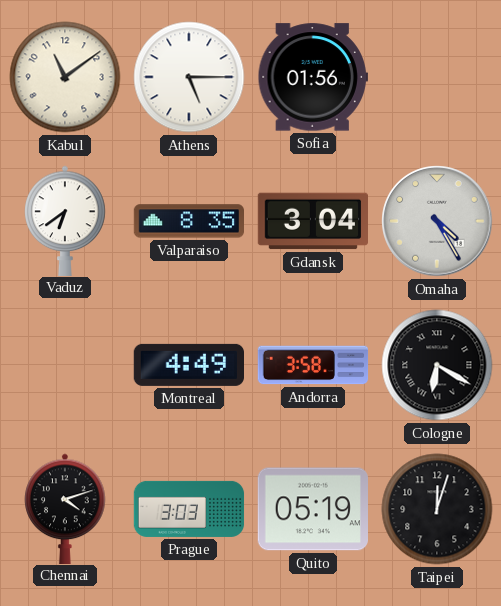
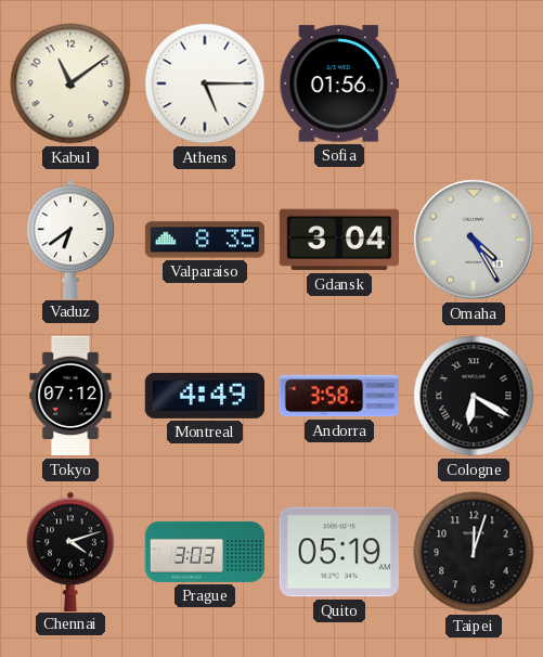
Tokyo: none -> 07:12 (70, 396)
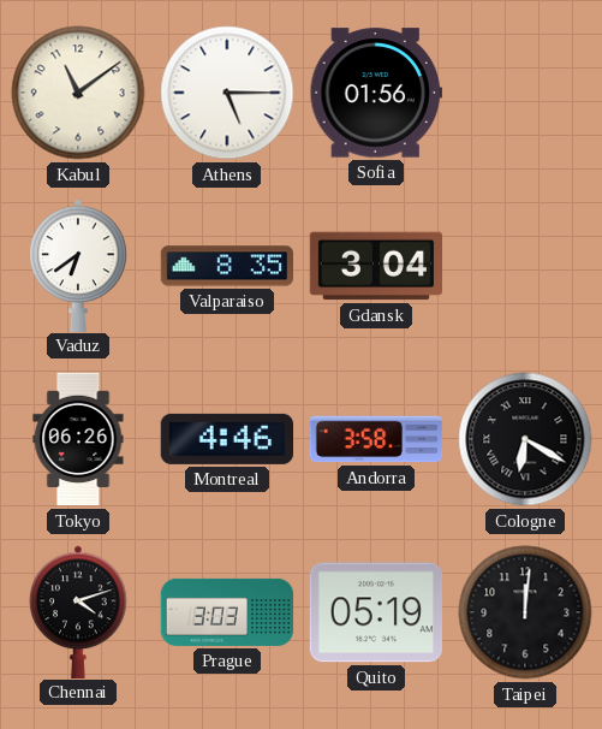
Omaha: 4:25 -> none (474, 240)
Tokyo: 07:12 -> 06:26 (78, 439)
Montreal: 4:49 -> 4:46 (226, 439)
Taipei: 12:03 -> 12:01 (525, 612)
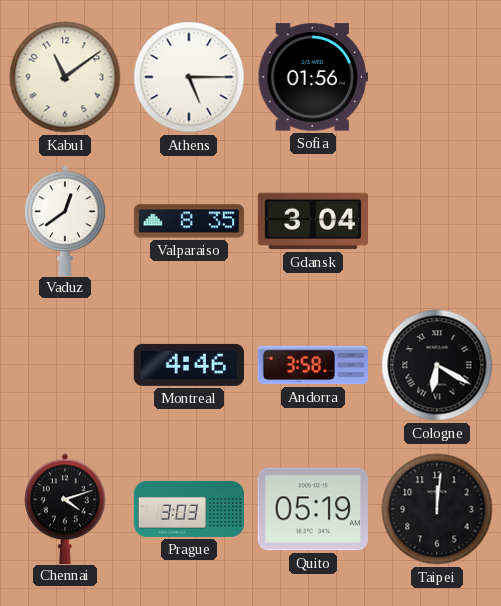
Vaduz: 6:39 -> 12:39 (65, 220)
Tokyo: 06:26 -> none (78, 439)
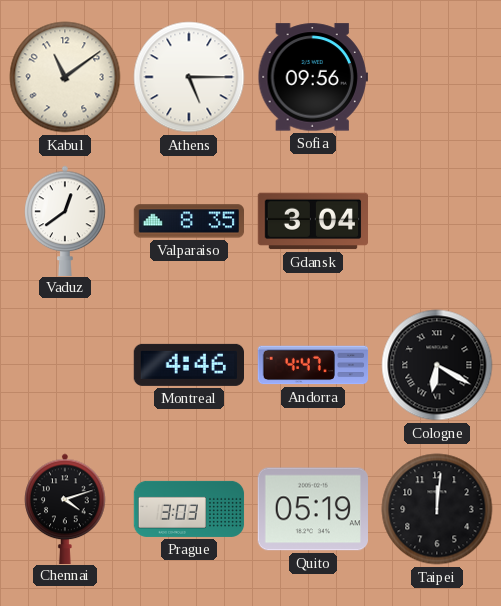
Sofia: 01:56 -> 09:56 (312, 77)
Andorra: 3:58 -> 4:47 (313, 365)
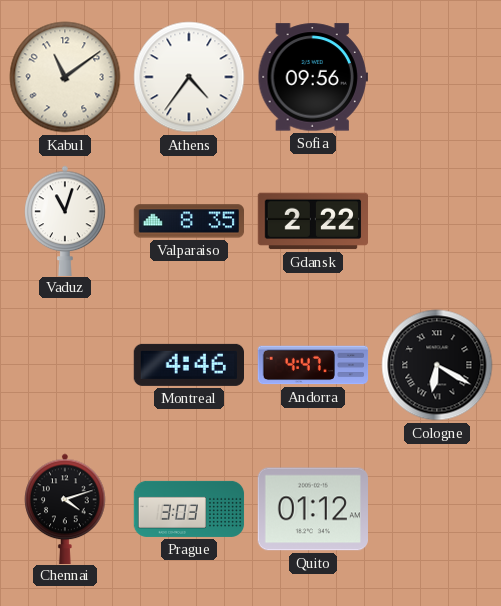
Athens: 5:15 -> 4:36 (189, 77)
Vaduz: 12:39 -> 11:03 (65, 220)
Gdansk: 3:04 -> 2:22 (312, 221)
Quito: 05:19 -> 01:12 (312, 509)
Taipei: 12:01 -> none (437, 509)
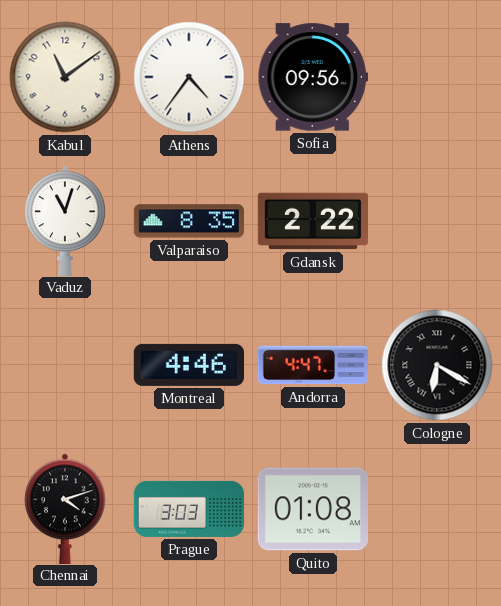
Quito: 01:12 -> 01:08 (312, 509)
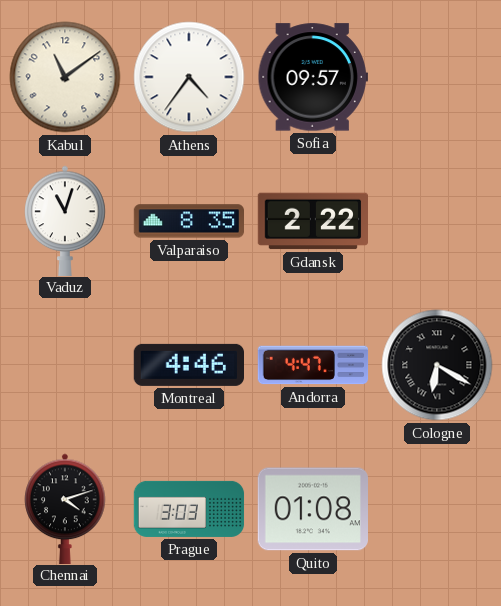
Sofia: 09:56 -> 09:57 (312, 77)
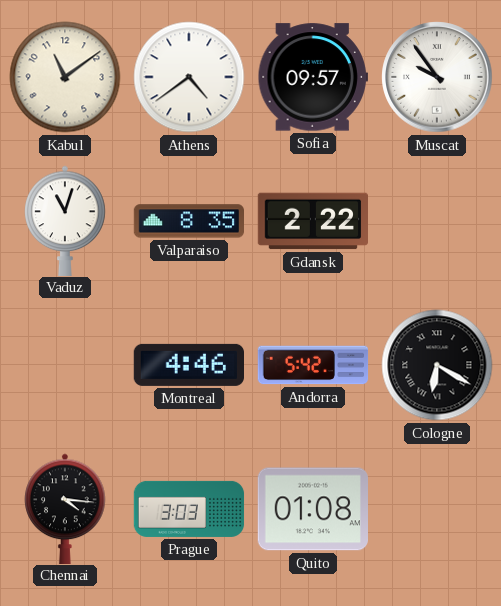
Athens: 4:36 -> 4:39 (189, 77)
Muscat: none -> 9:54 (437, 77)
Andorra: 4:47 -> 5:42 (313, 365)
Chennai: 4:12 -> 4:16 (65, 508)
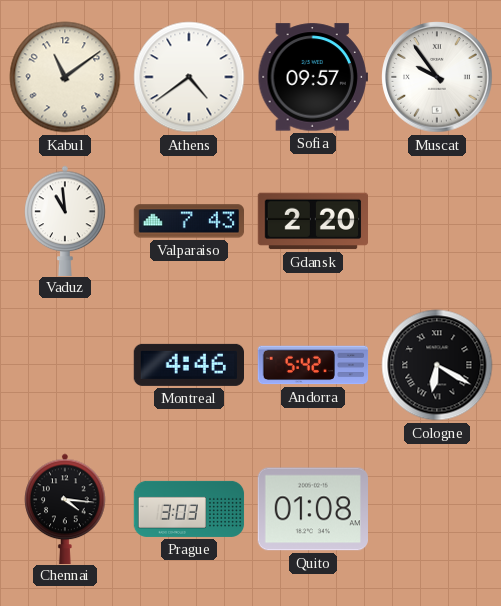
Vaduz: 11:03 -> 10:59 (65, 220)
Valparaiso: 8:35 -> 7:43 (188, 221)
Gdansk: 2:22 -> 2:20 (312, 221)
